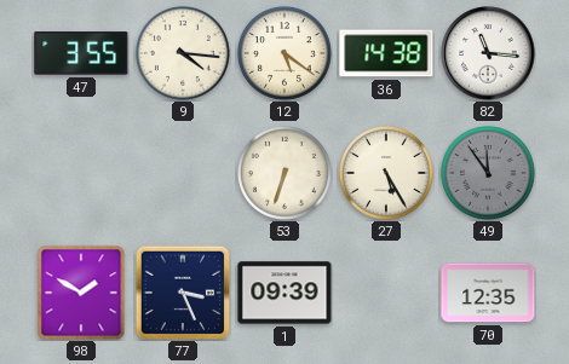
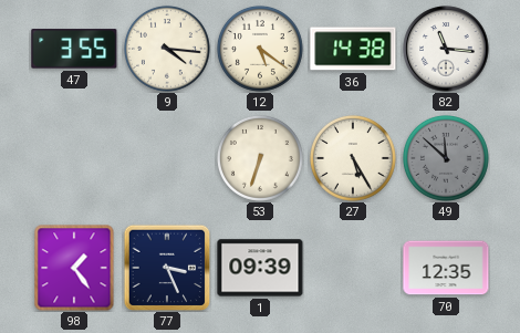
49: 11:54 -> 11:52 (446, 158)
98: 1:50 -> 1:24 (74, 268)
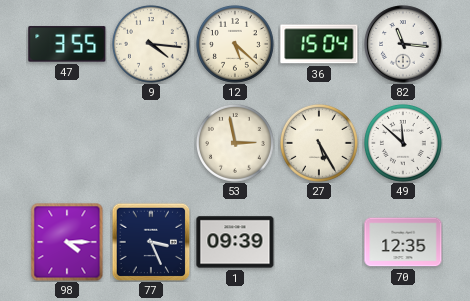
12: 5:21 -> 5:22 (235, 44)
36: 14:38 -> 15:04 (319, 44)
53: 6:33 -> 2:58 (235, 143)
49 dial: grey -> white (403, 143)
98: 1:24 -> 4:15 (67, 242)
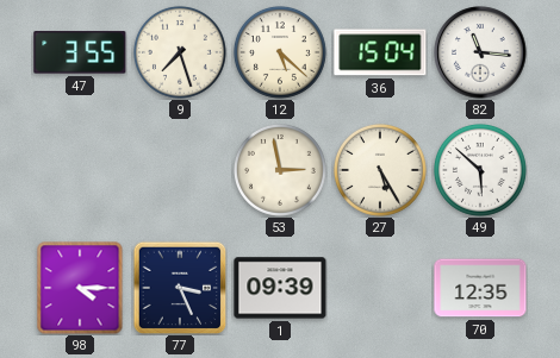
9: 4:16 -> 7:27 (180, 52)
49: 11:52 -> 5:52 (480, 170)
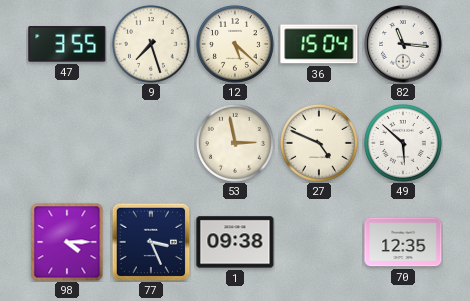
27: 5:25 -> 4:49 (319, 143)
1: 09:39 -> 09:38 (235, 242)
